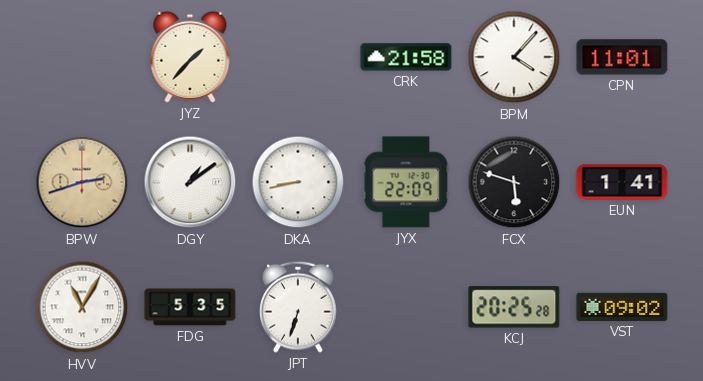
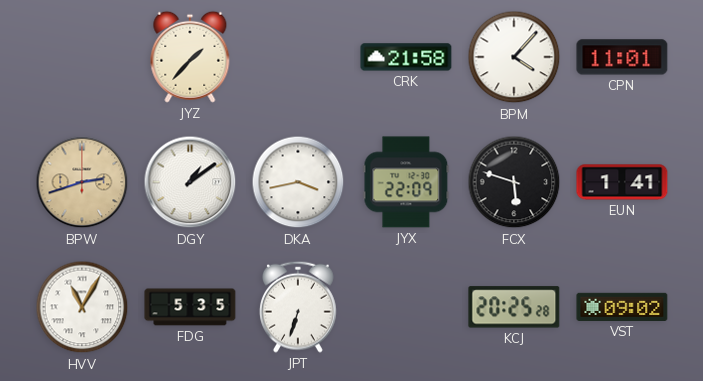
DKA: 8:43 -> 3:43 (298, 182)
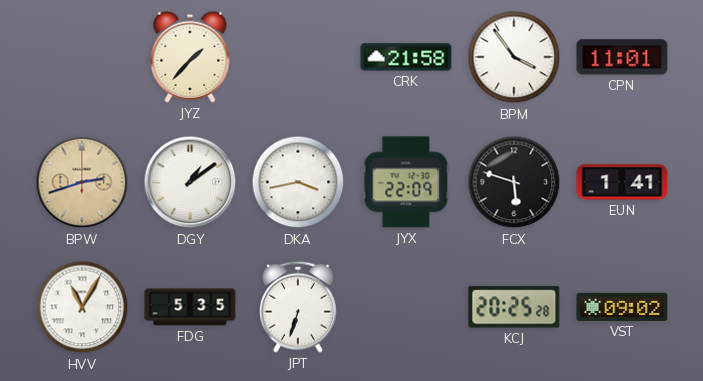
BPM: 4:07 -> 3:54 (514, 57)
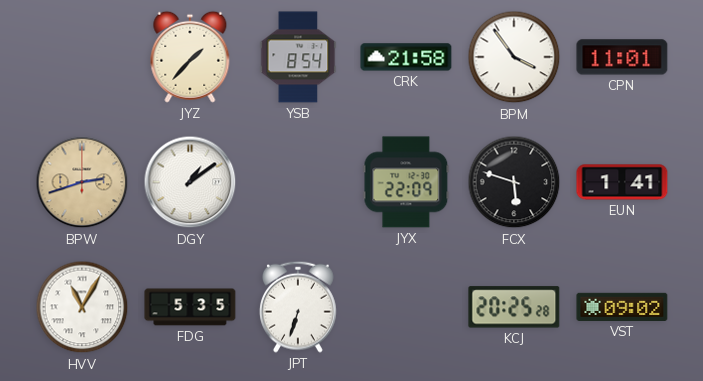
YSB: none -> 8:54 (298, 57)
DKA: 3:43 -> none (298, 182)
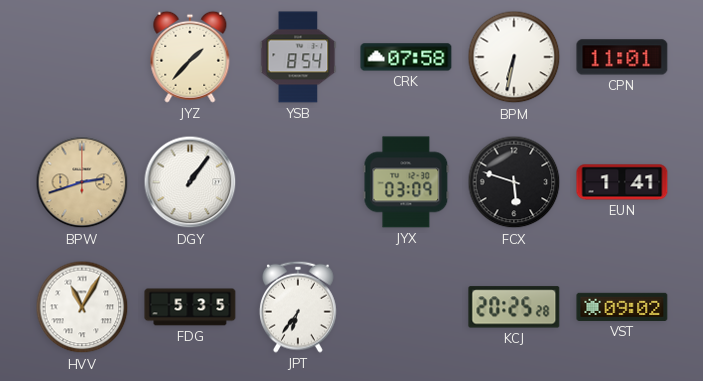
CRK: 21:58 -> 07:58 (406, 57)
BPM: 3:54 -> 6:32 (514, 57)
DGY: 1:09 -> 1:06 (190, 182)
JYX: 22:09 -> 03:09 (406, 182)
JPT: 6:33 -> 6:36 (298, 307)
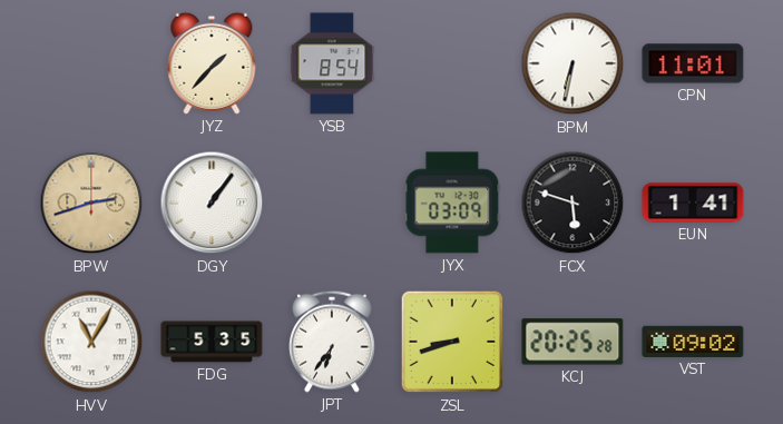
CRK: 07:58 -> none (406, 57)
ZSL: none -> 8:42 (452, 342)
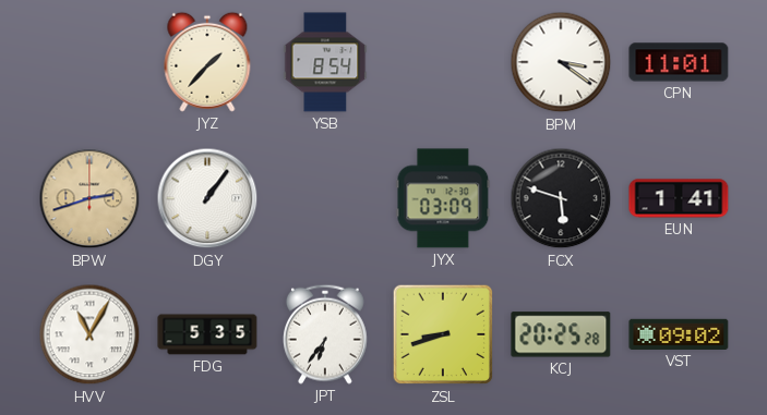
BPM: 6:32 -> 3:21 (561, 62)
